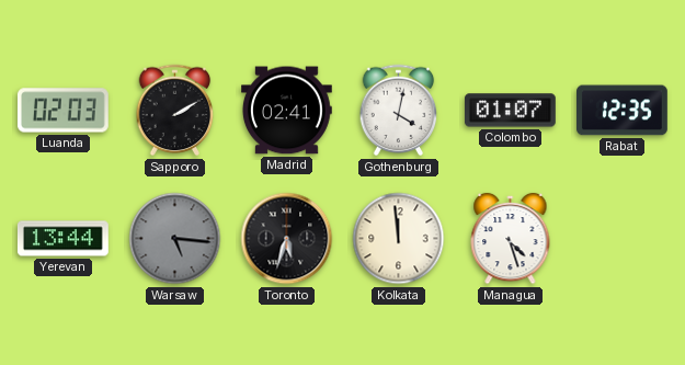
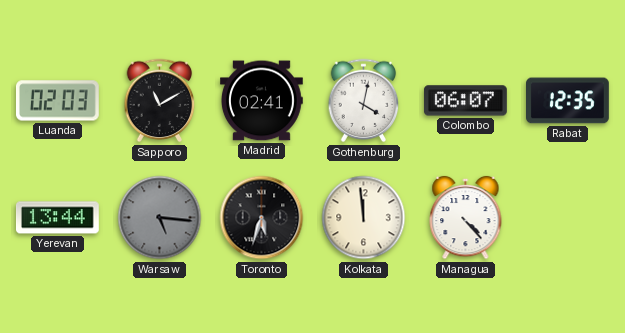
Sapporo: 2:10 -> 11:10 (160, 101)
Colombo: 01:07 -> 06:07 (466, 101)
Managua: 4:27 -> 4:23 (466, 218)
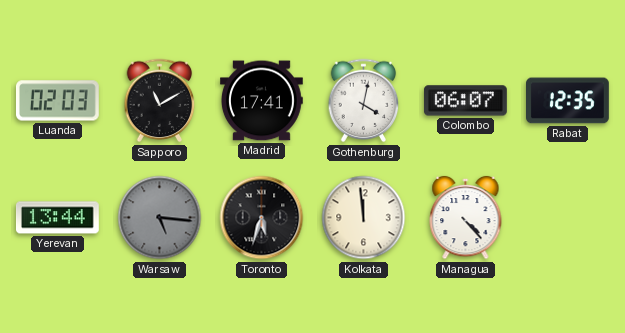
Madrid: 02:41 -> 17:41 (262, 101)
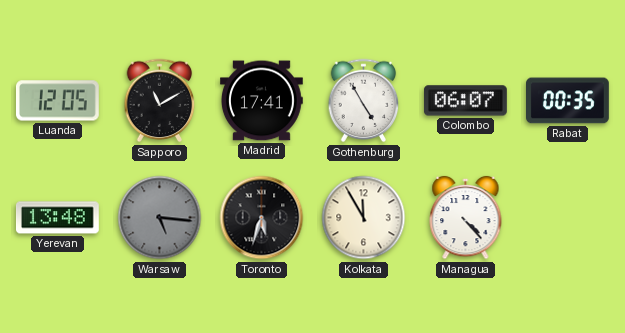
Luanda: 02:03 -> 12:05 (57, 101)
Gothenburg: 4:02 -> 4:55 (364, 101)
Rabat: 12:35 -> 00:35 (568, 101)
Yerevan: 13:44 -> 13:48 (57, 218)
Kolkata: 11:59 -> 11:55 (364, 218)
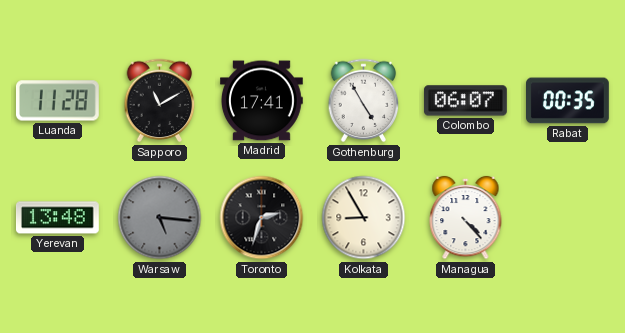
Luanda: 12:05 -> 11:28 (57, 101)
Toronto: 5:33 -> 2:33 (262, 218)
Kolkata: 11:55 -> 8:55 (364, 218)
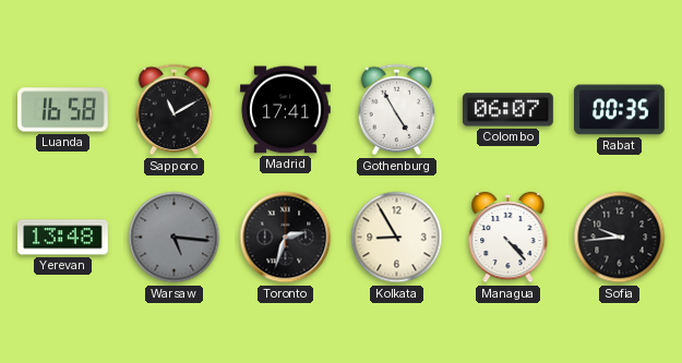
Luanda: 11:28 -> 16:58 (62, 110)
Sofia: none -> 9:44 (620, 238)
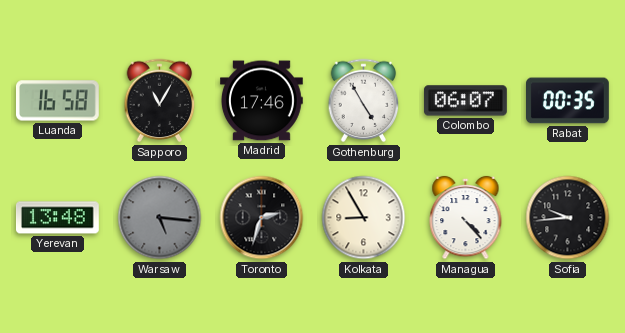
Sapporo: 11:10 -> 11:05 (160, 101)
Madrid: 17:41 -> 17:46 (262, 101)
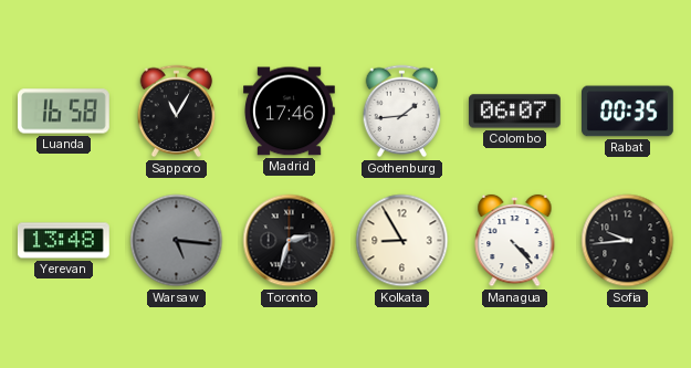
Gothenburg: 4:55 -> 1:44 (402, 112)
